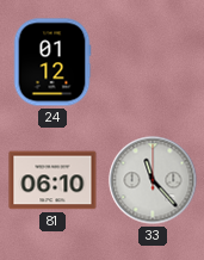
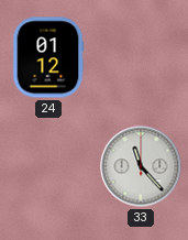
81: 06:10 -> none (52, 180)
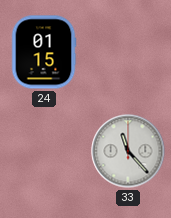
24: 01:12 -> 01:15 (44, 52)
